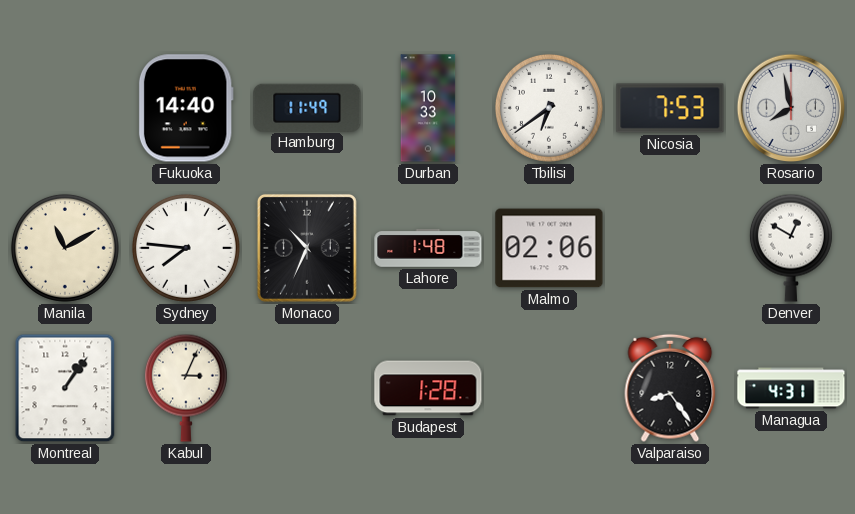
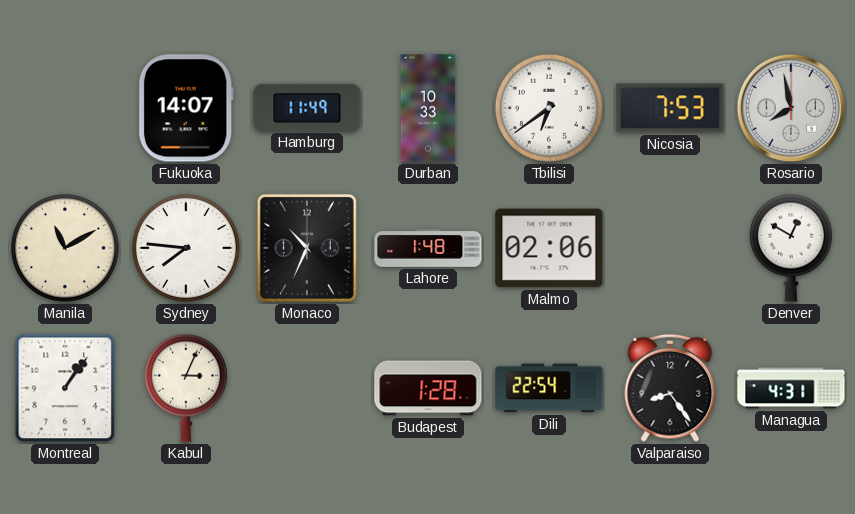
Fukuoka: 14:40 -> 14:07 (186, 108)
Dili: none -> 22:54 (549, 388)
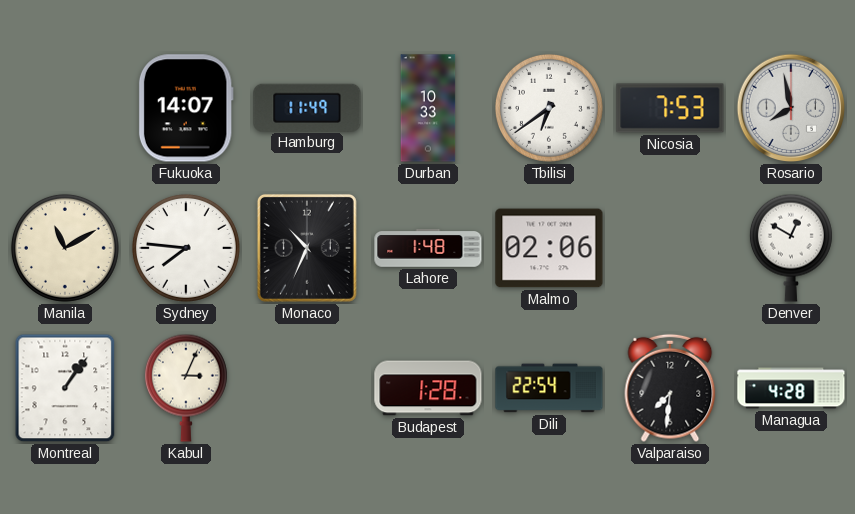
Valparaiso: 8:24 -> 7:31 (670, 388)
Managua: 4:31 -> 4:28 (791, 388)
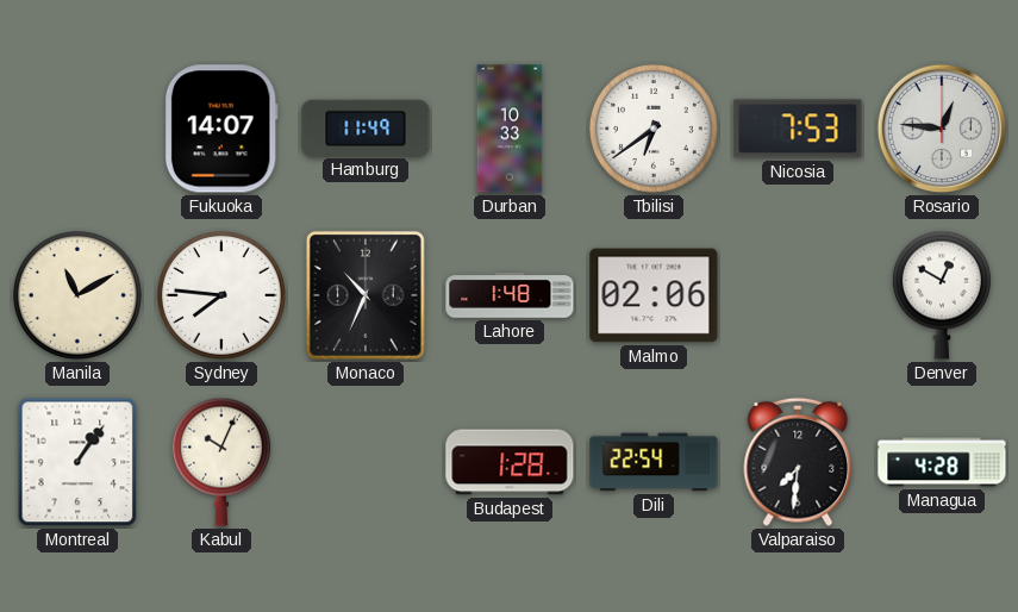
Rosario: 7:58 -> 12:46 (942, 129)
Kabul: 3:04 -> 10:04 (221, 462)
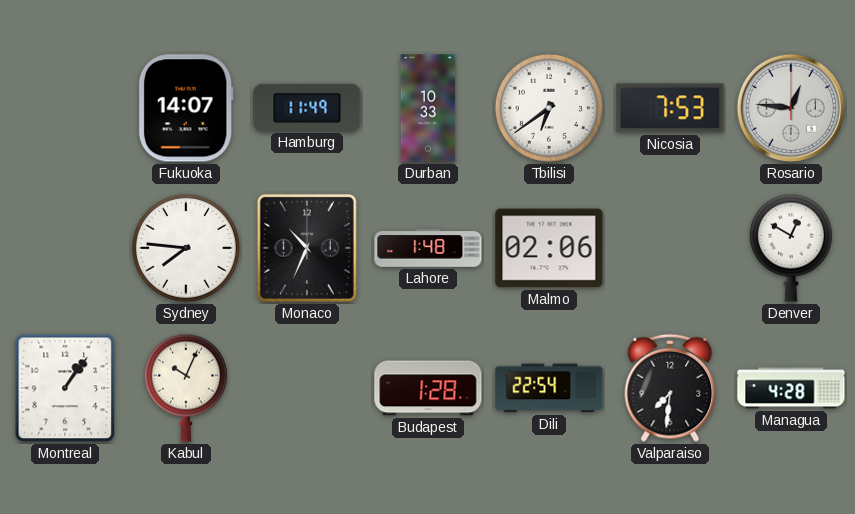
Manila: 11:10 -> none (77, 295)
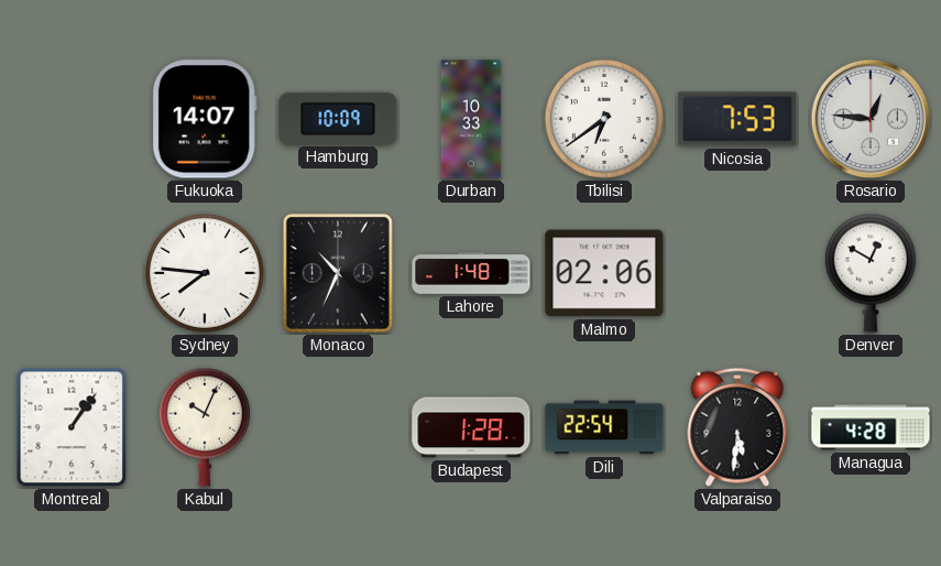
Hamburg: 11:49 -> 10:09 (338, 118)
Valparaiso: 7:31 -> 5:31 (737, 427)
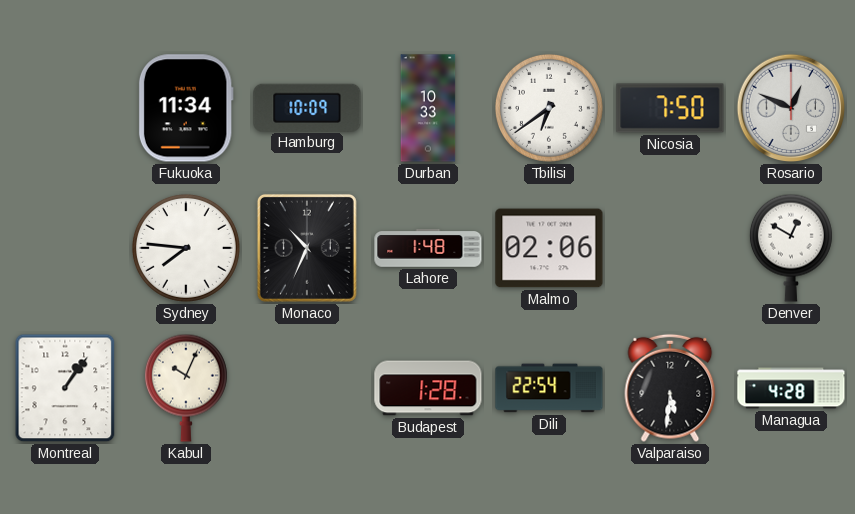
Fukuoka: 14:07 -> 11:34 (186, 108)
Nicosia: 7:53 -> 7:50 (670, 108)
Rosario: 12:46 -> 12:49 (791, 108)
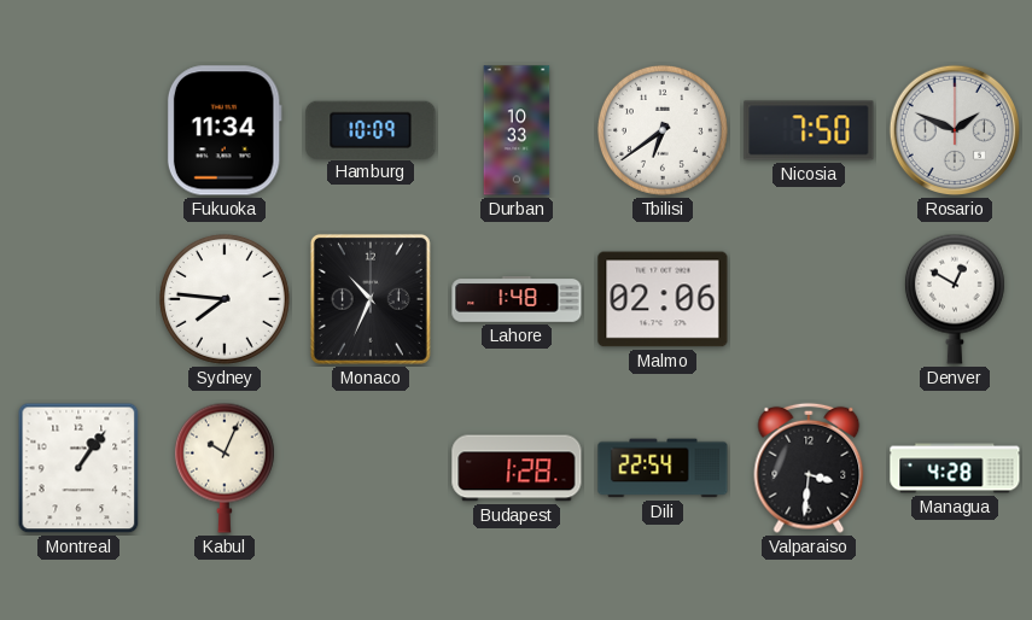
Rosario: 12:49 -> 1:49 (955, 130)
Valparaiso: 5:31 -> 3:31 (809, 468)
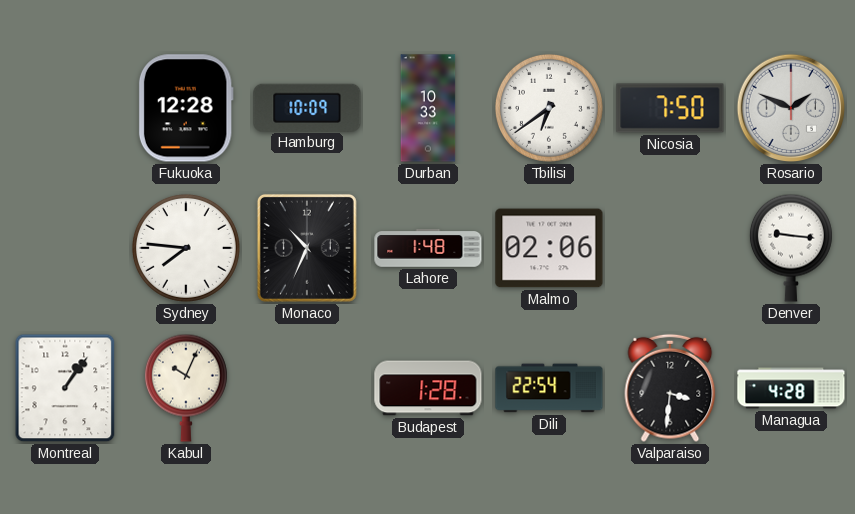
Fukuoka: 11:34 -> 12:28 (186, 108)
Denver: 12:50 -> 9:16 (791, 248)
